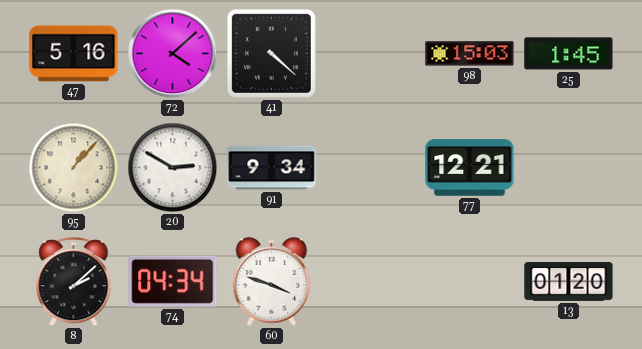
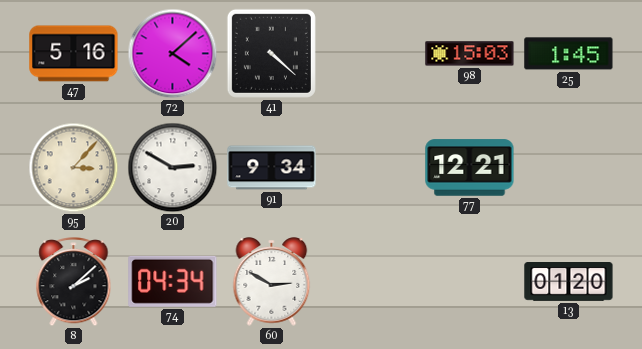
95: 1:07 -> 3:07 (74, 168)
60: 3:48 -> 2:50 (272, 282)
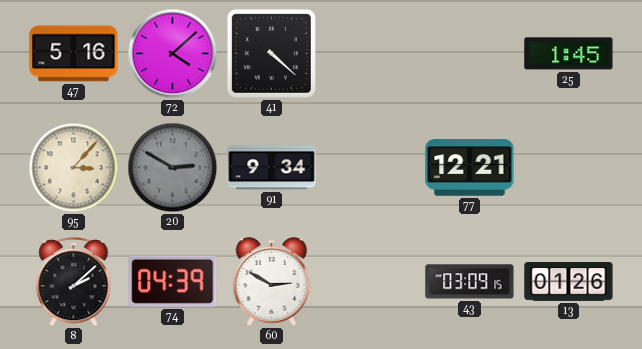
98: 15:03 -> none (470, 54)
20 dial: white -> grey (173, 168)
74: 04:34 -> 04:39 (173, 281)
43: none -> 03:09 (470, 282)
13: 01:20 -> 01:26 (569, 282)
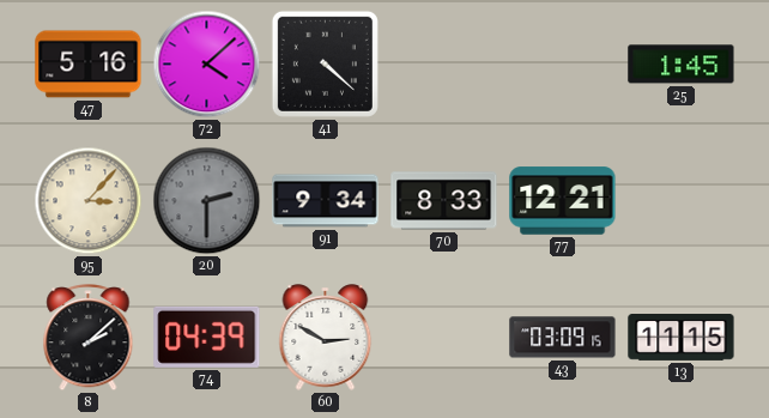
20: 2:50 -> 2:30 (207, 201)
70: none -> 8:33 (444, 201)
13: 01:26 -> 11:15 (682, 338)
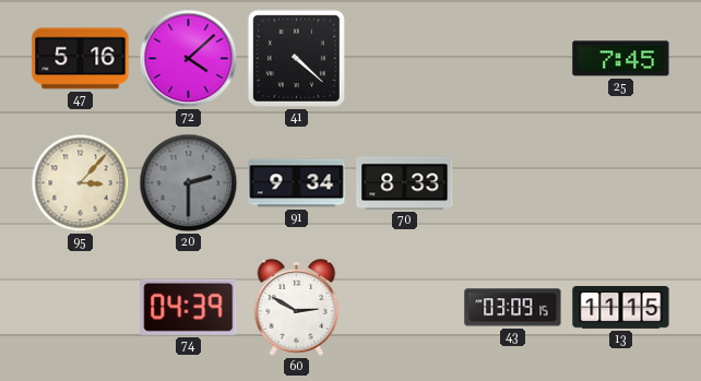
25: 1:45 -> 7:45 (621, 59)
77: 12:21 -> none (563, 201)
8: 2:08 -> none (89, 338)
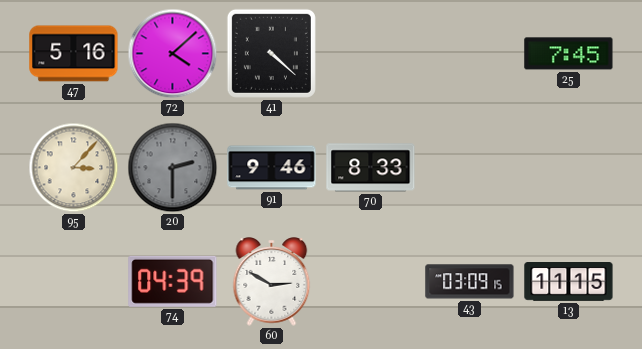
91: 9:34 -> 9:46 (272, 168)
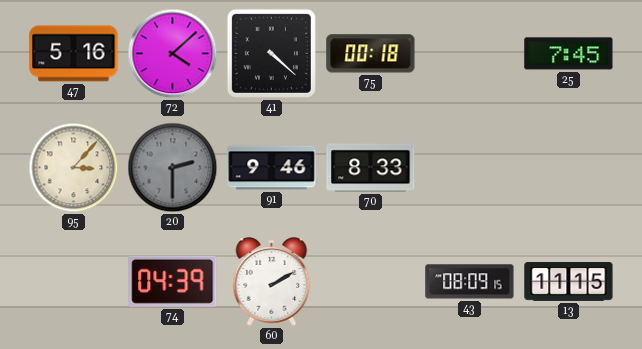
75: none -> 00:18 (371, 54)
60: 2:50 -> 2:10 (272, 282)
43: 03:09 -> 08:09 (470, 282)
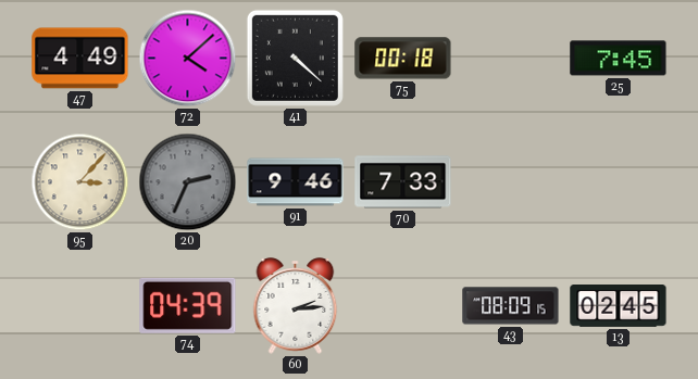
47: 5:16 -> 4:49 (80, 59)
20: 2:30 -> 2:34 (188, 182)
70: 8:33 -> 7:33 (403, 182)
60: 2:10 -> 2:14 (296, 306)
13: 11:15 -> 02:45 (619, 306)
